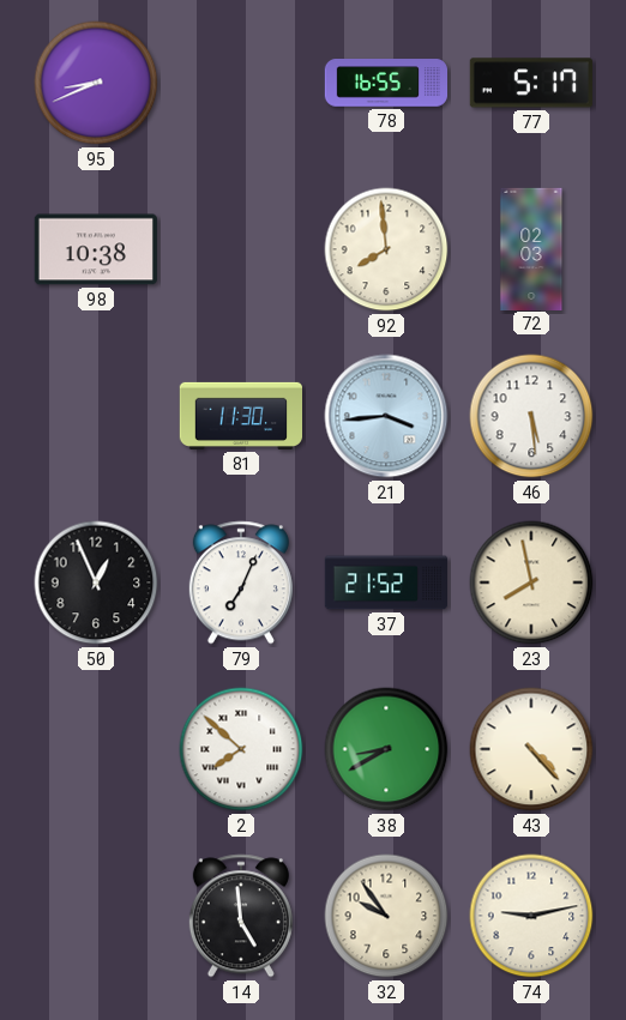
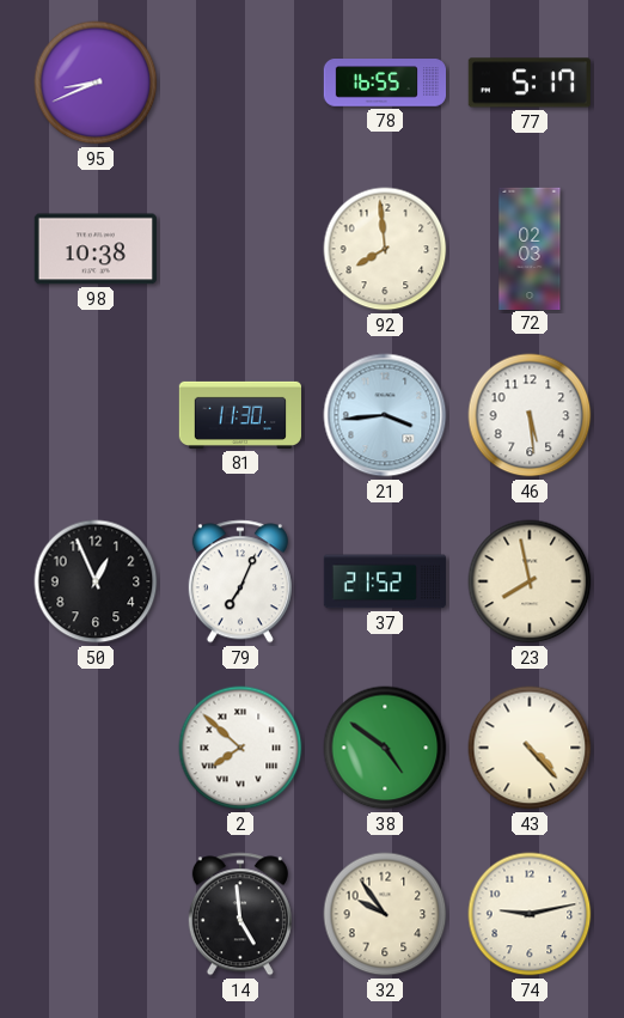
38: 8:40 -> 4:51 (385, 748)
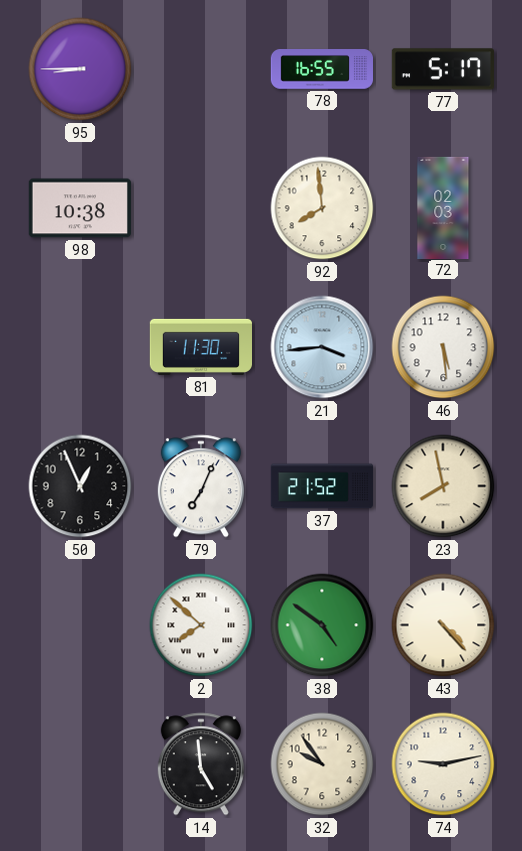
95: 8:41 -> 8:45 (80, 69)
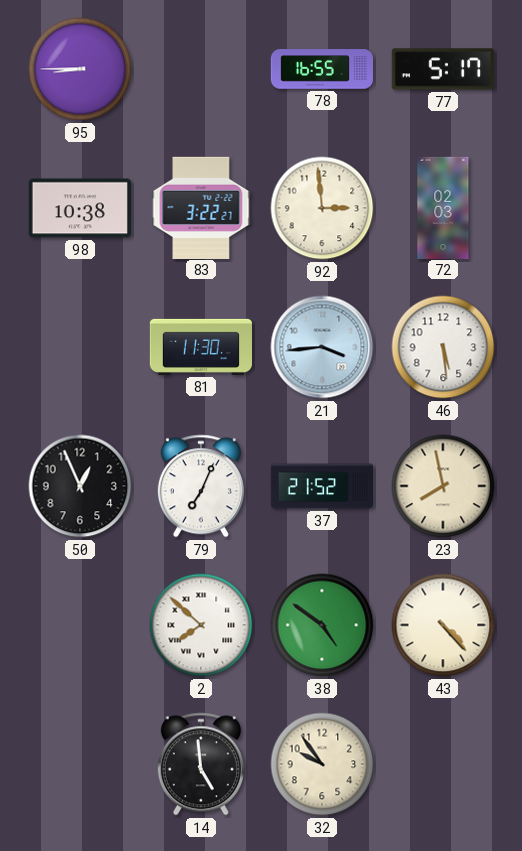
83: none -> 3:22 (201, 207)
92: 7:59 -> 2:59 (322, 208)
74: 9:13 -> none (443, 764)
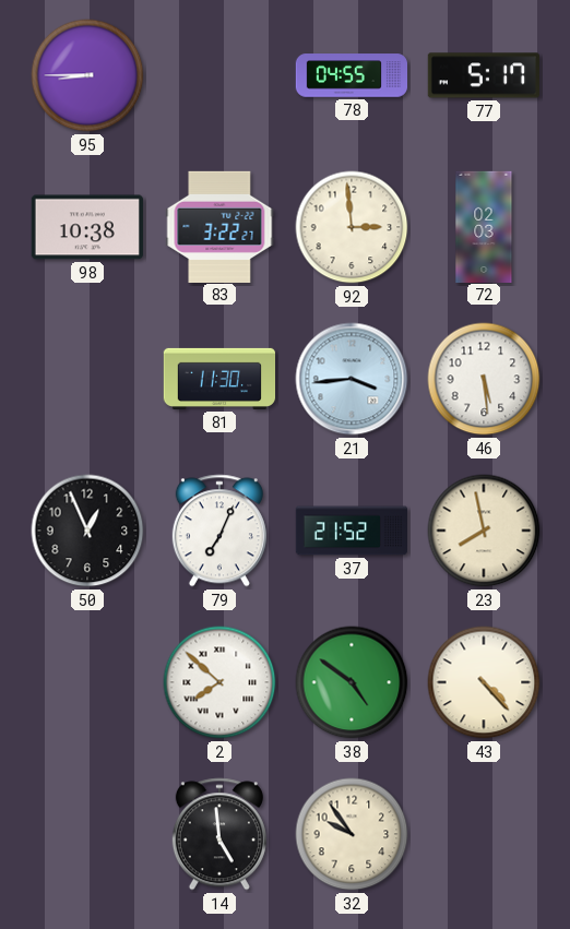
78: 16:55 -> 04:55 (351, 75)
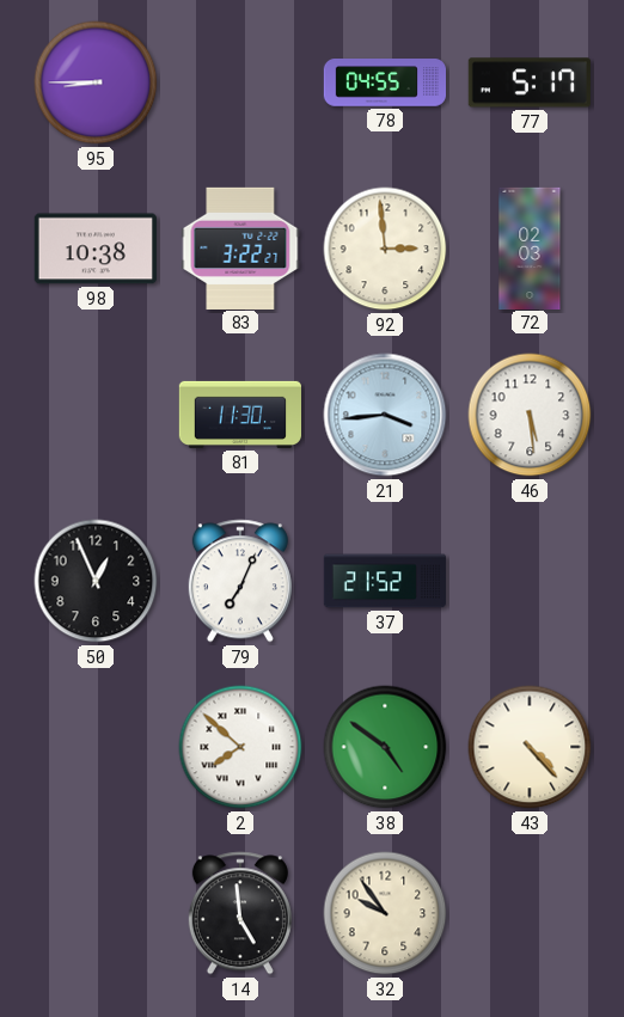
23: 7:58 -> none (484, 531)
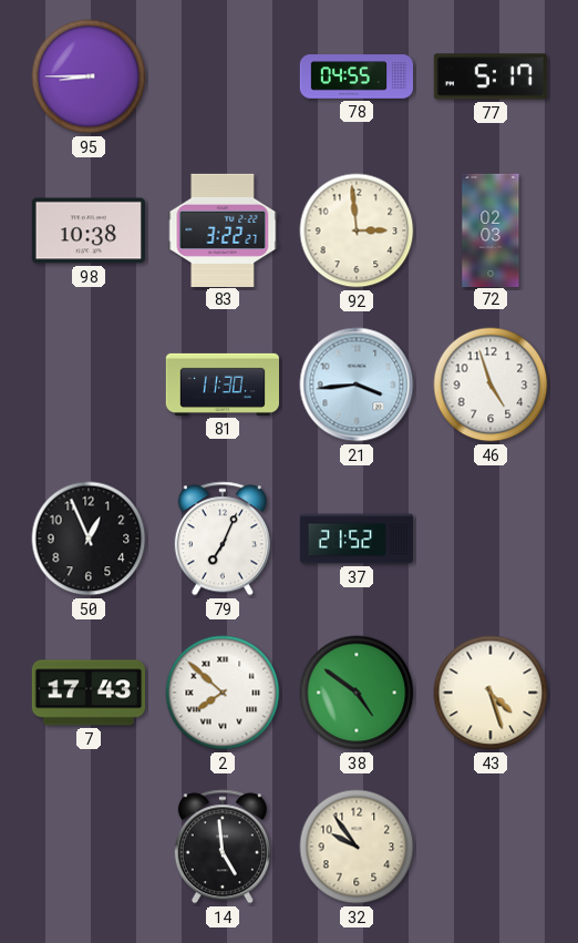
46: 5:29 -> 4:57 (491, 385)
7: none -> 17:43 (87, 693)
43: 4:23 -> 4:27 (491, 693)
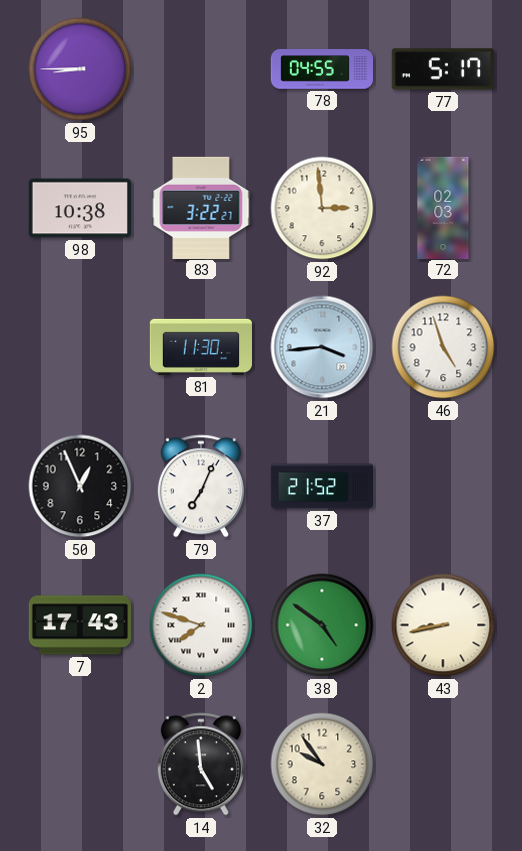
2: 7:52 -> 7:48 (201, 625)
43: 4:27 -> 8:43 (443, 625)
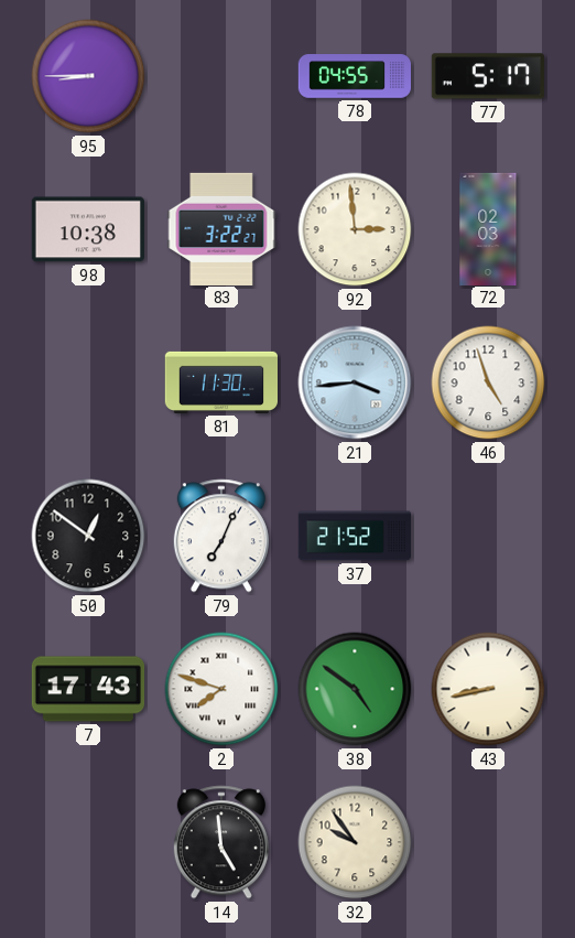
50: 12:56 -> 12:51 (88, 536)
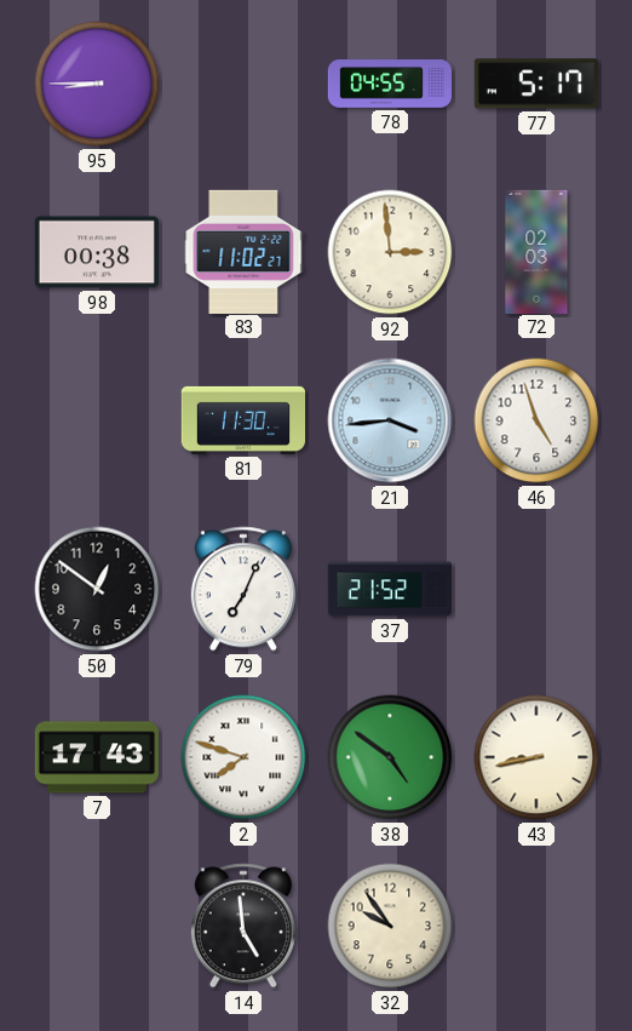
98: 10:38 -> 00:38 (97, 252)
83: 3:22 -> 11:02 (243, 251)
